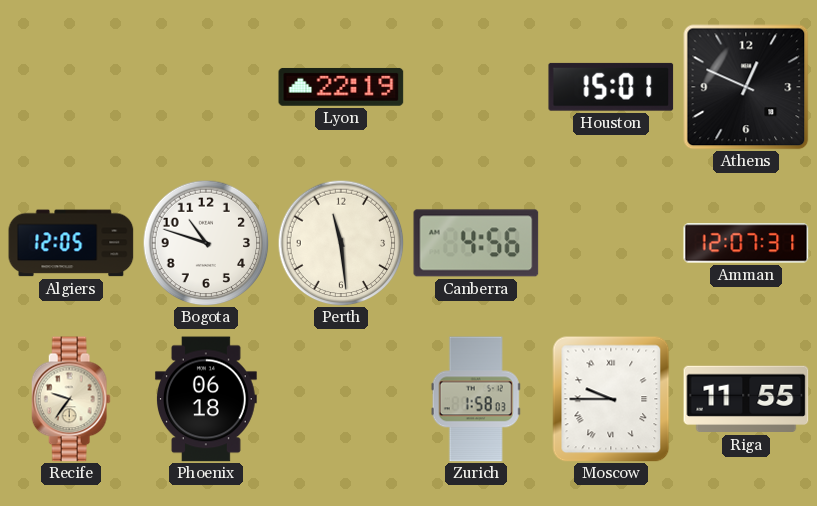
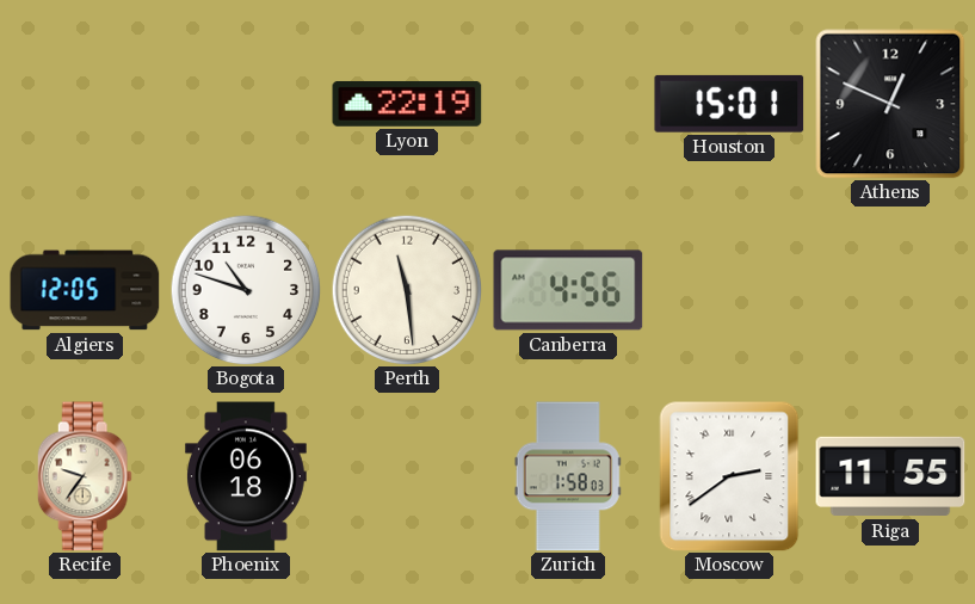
Amman: 12:07 -> none (746, 243)
Moscow: 9:45 -> 2:39 (729, 476)
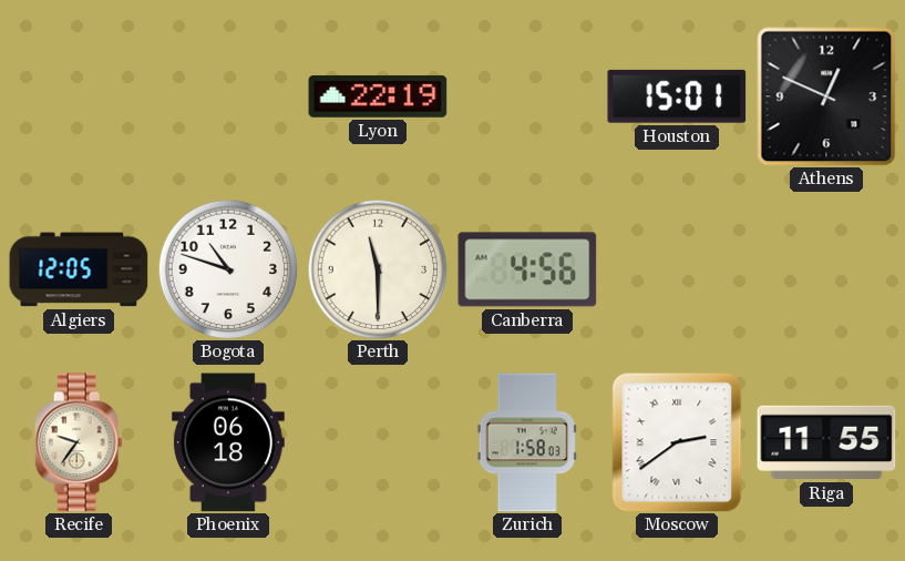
Perth: 11:29 -> 11:30 (378, 269)
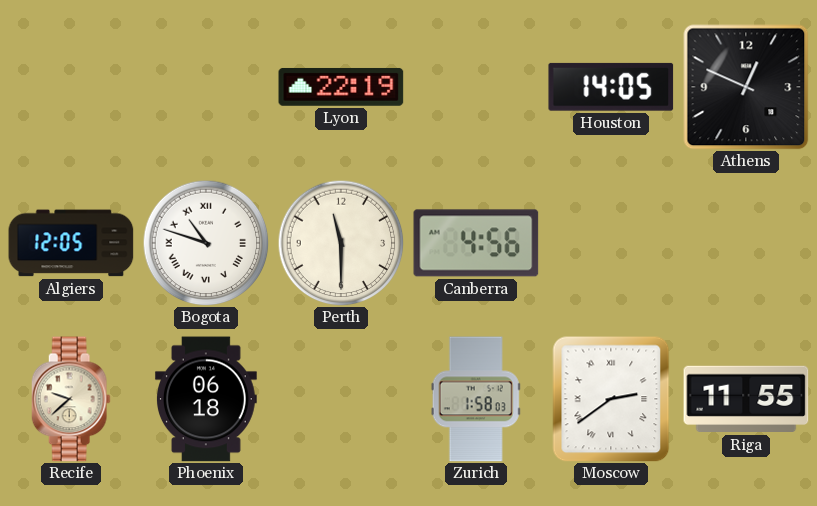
Houston: 15:01 -> 14:05 (611, 87)
Bogota numerals: Arabic -> Roman (206, 243)
Recife: 9:36 -> 9:38 (71, 399)
